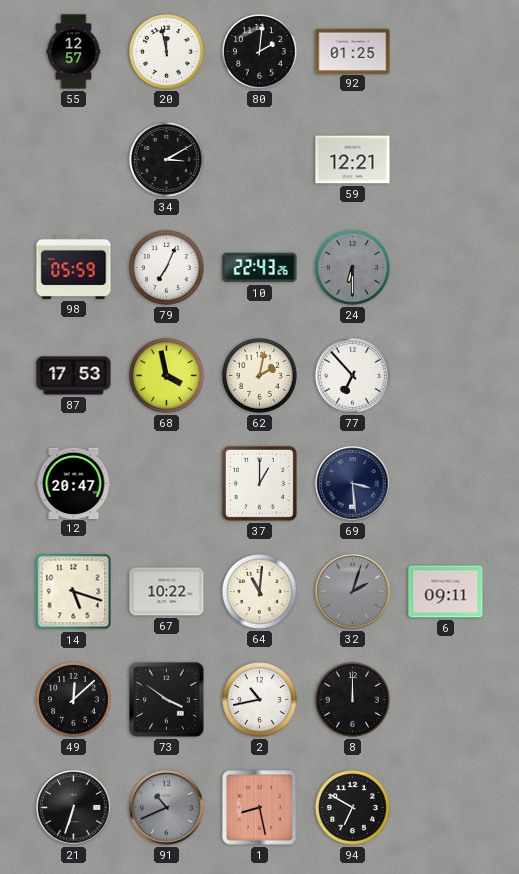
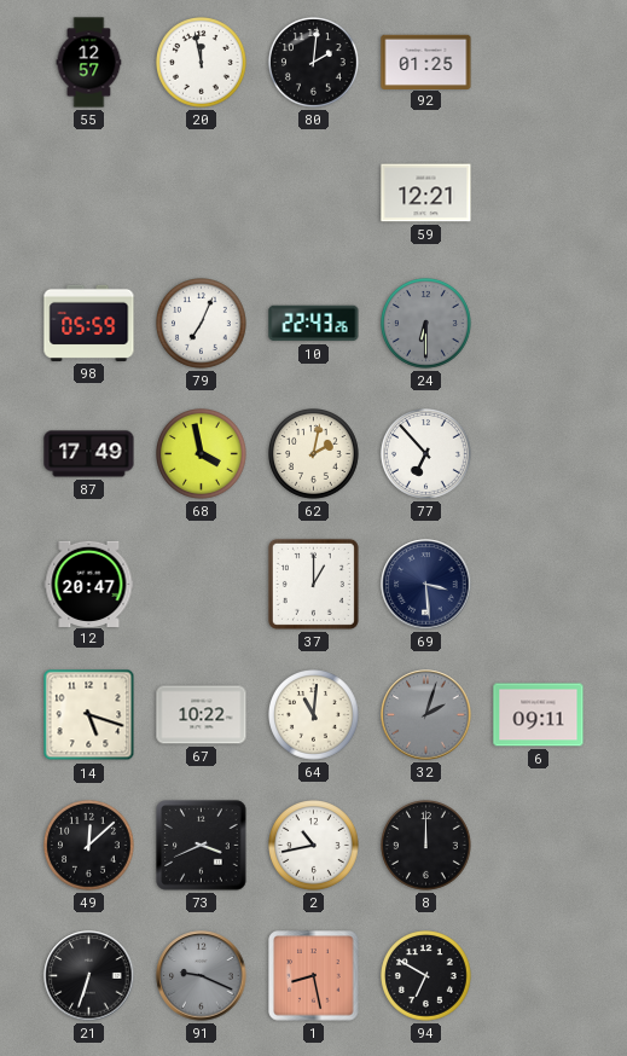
34: 3:10 -> none (167, 160)
87: 17:53 -> 17:49 (89, 454)
73: 3:51 -> 3:41 (202, 846)
91: 10:41 -> 9:19 (202, 976)
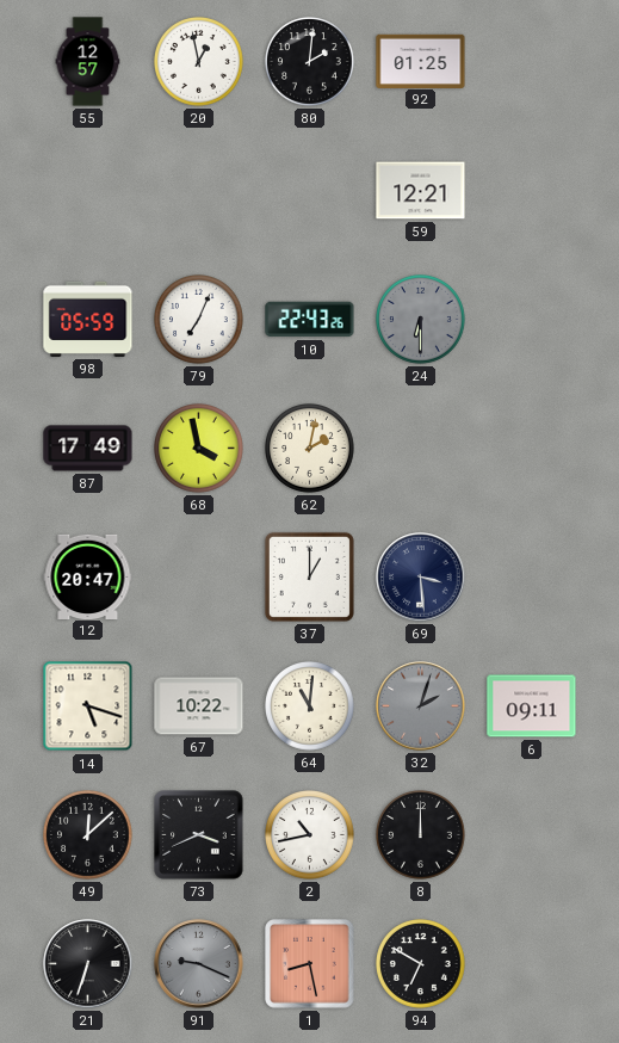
20: 11:58 -> 12:58 (199, 62)
77: 6:53 -> none (426, 454)
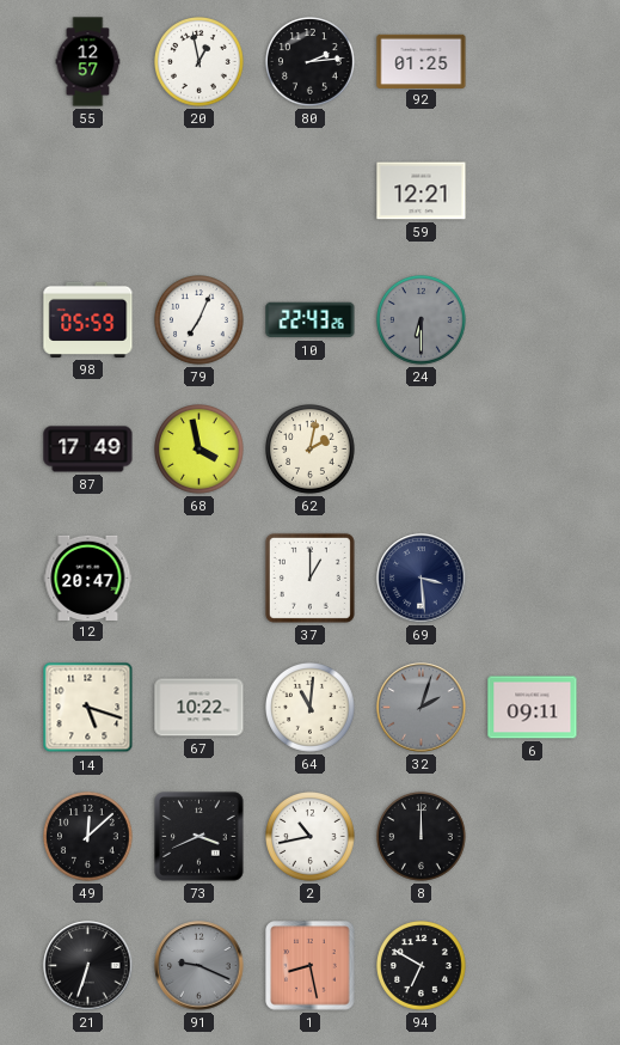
80: 2:01 -> 2:14 (311, 62)
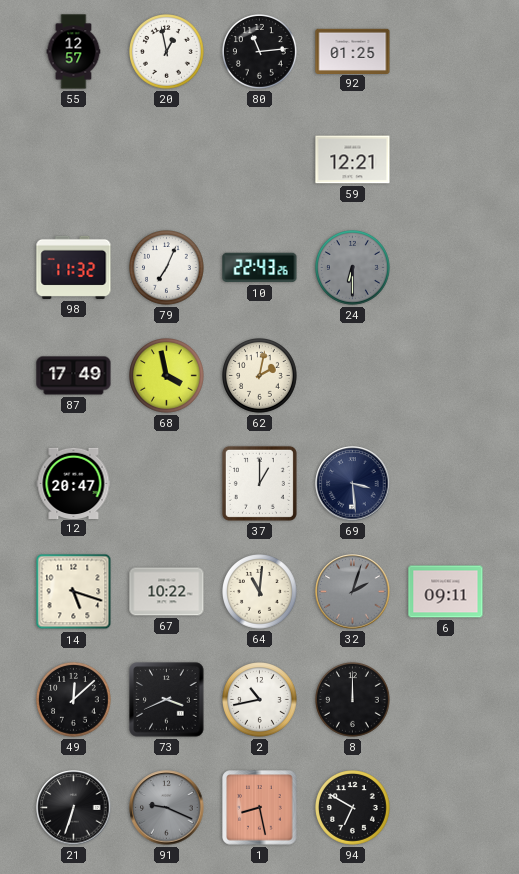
80: 2:14 -> 11:14 (260, 52)
98: 05:59 -> 11:32 (74, 267)
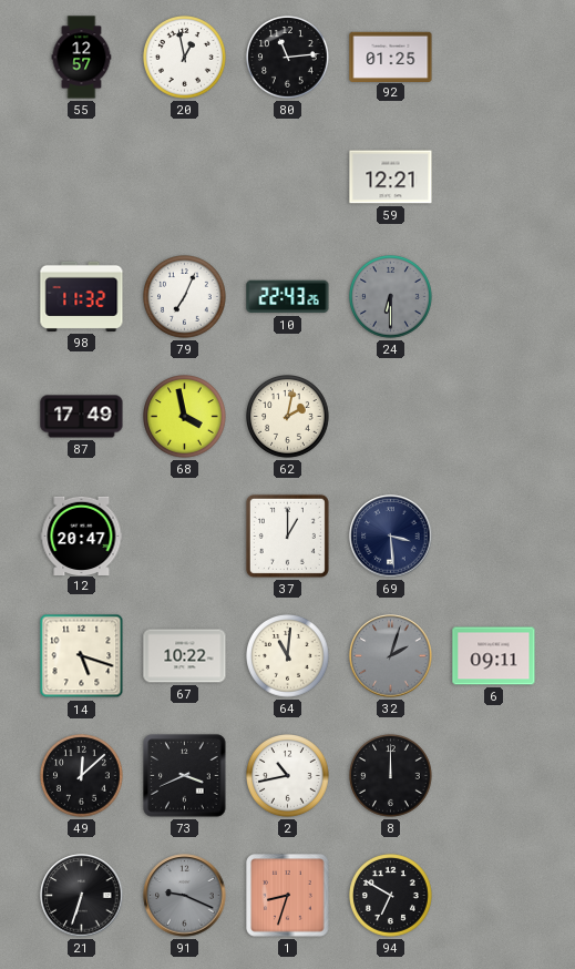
1: 8:28 -> 8:33 (288, 896)
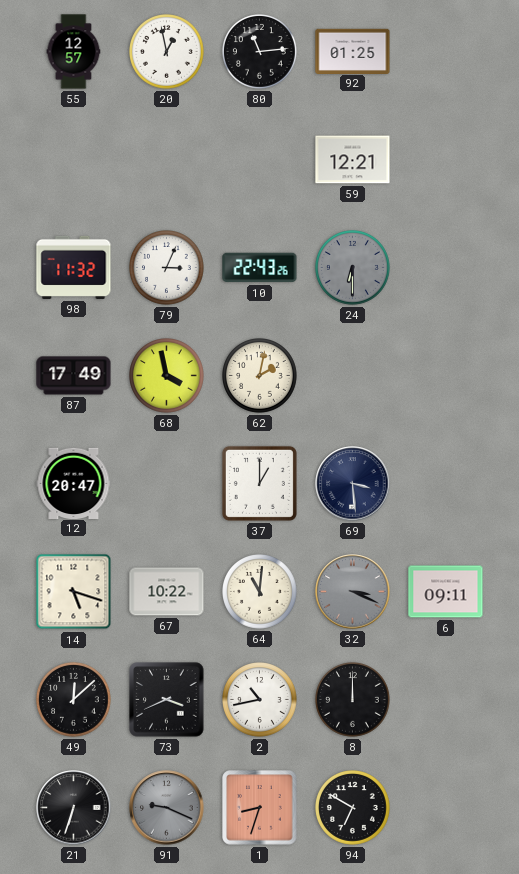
79: 7:04 -> 3:04 (167, 268)
32: 2:03 -> 3:19 (353, 592)
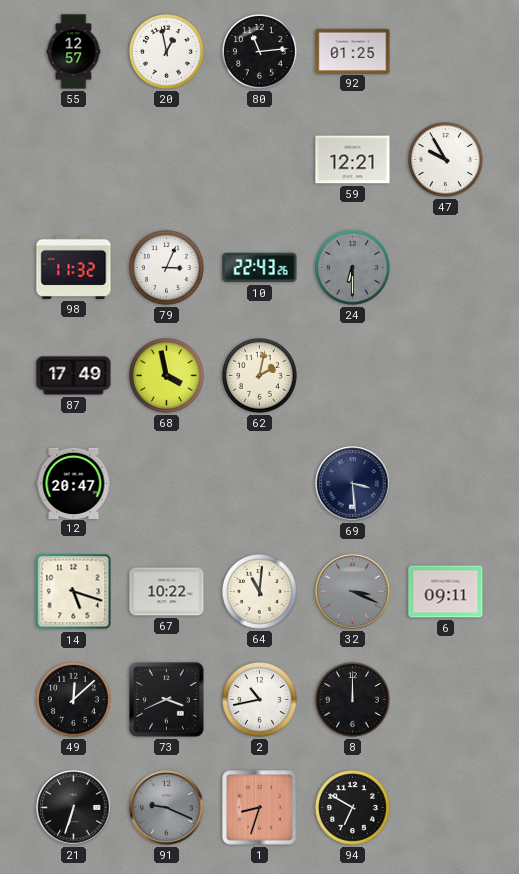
47: none -> 9:55 (446, 160)
37: 1:00 -> none (259, 483)
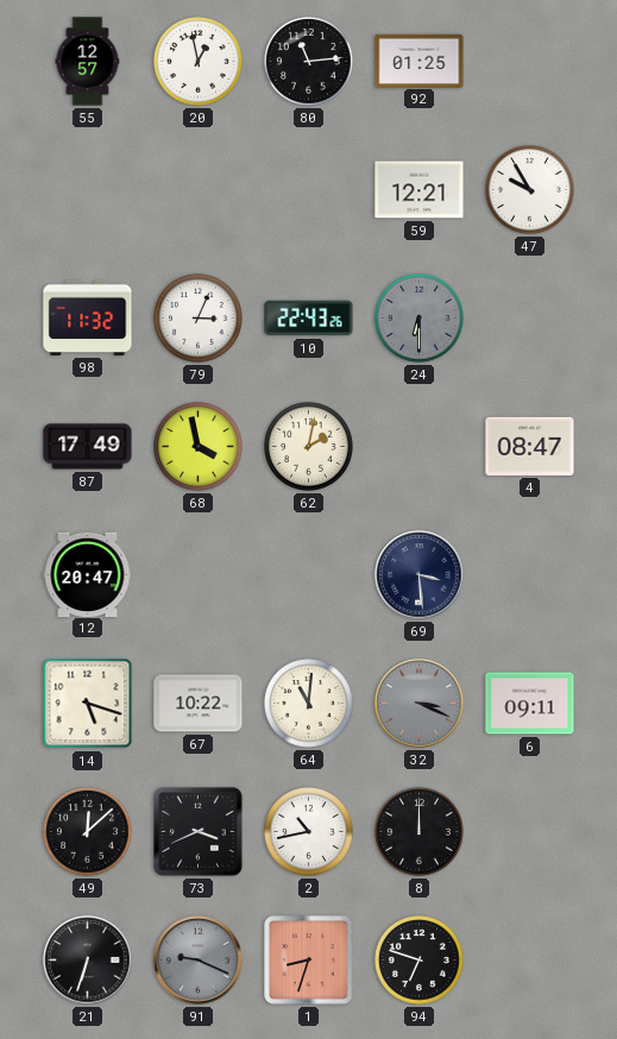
4: none -> 08:47 (530, 446)
94: 6:50 -> 6:48 (420, 961)
